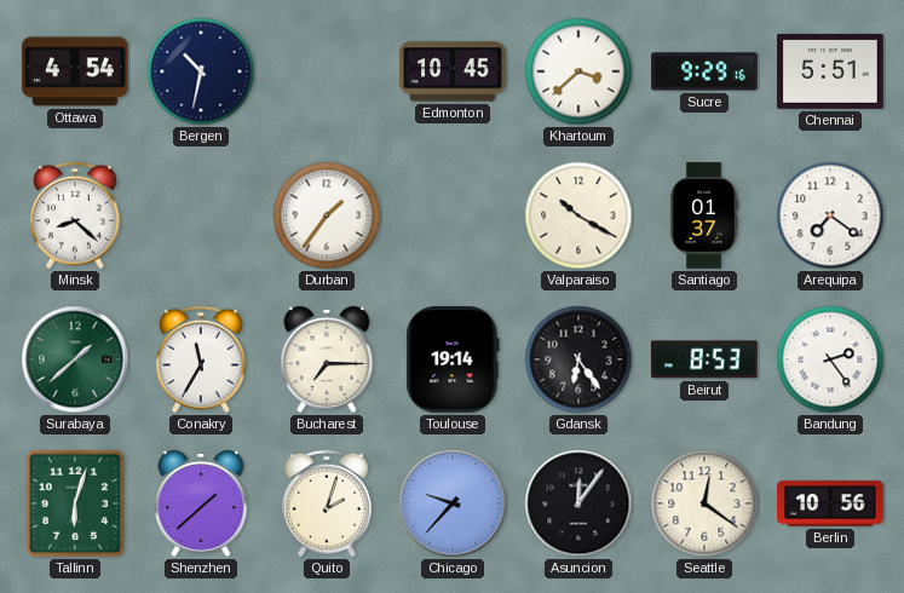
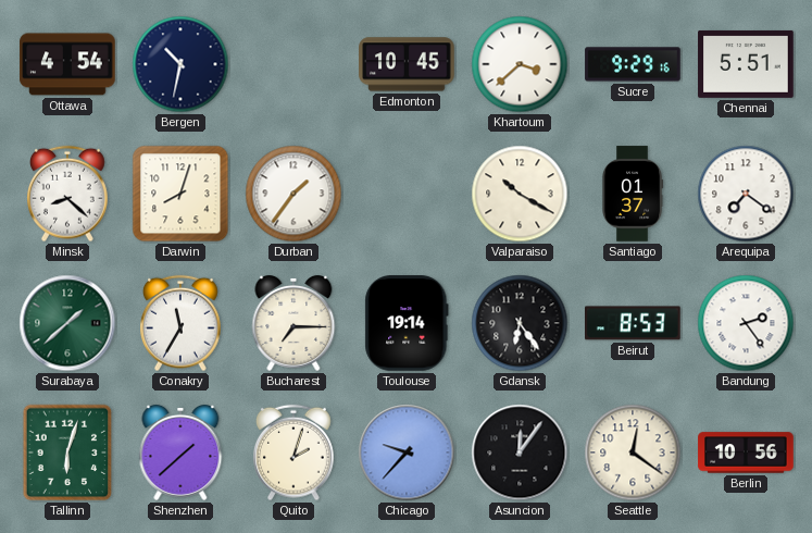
Darwin: none -> 8:03 (180, 194)
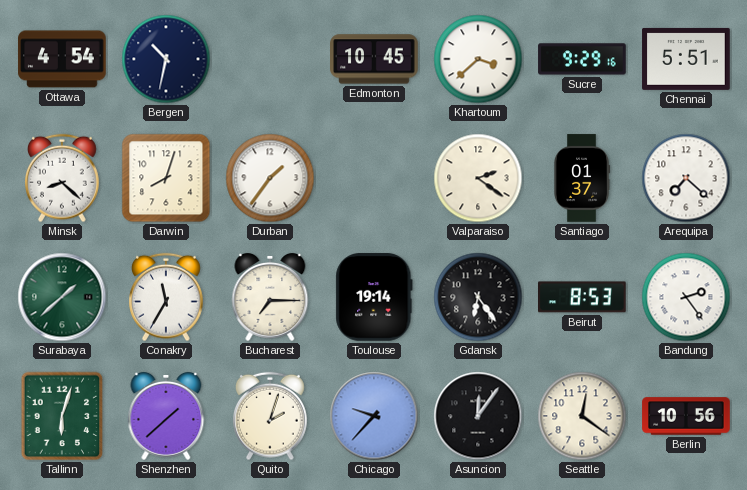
Valparaiso: 10:20 -> 2:21 (478, 178)
Arequipa: 7:21 -> 7:22 (686, 178)
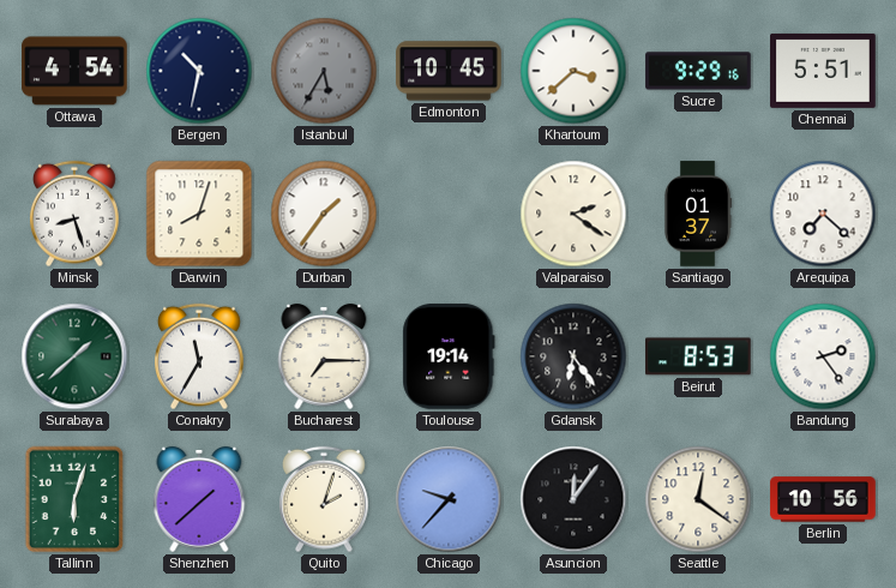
Istanbul: none -> 5:35 (324, 71)
Minsk: 8:22 -> 8:27 (76, 214)
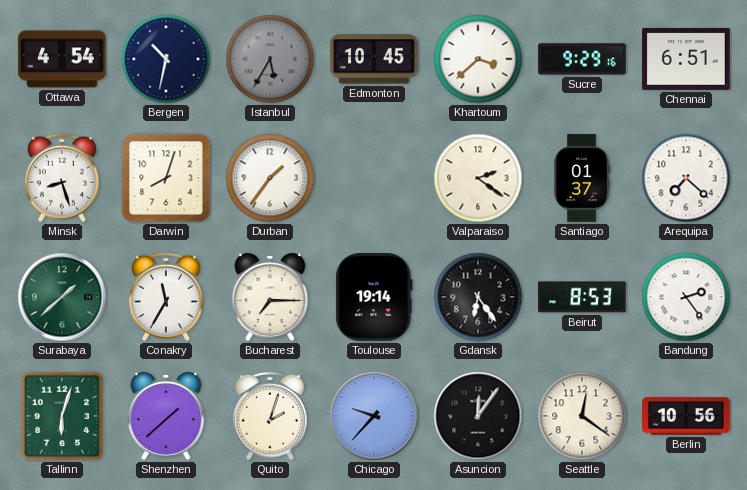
Chennai: 5:51 -> 6:51 (686, 59)
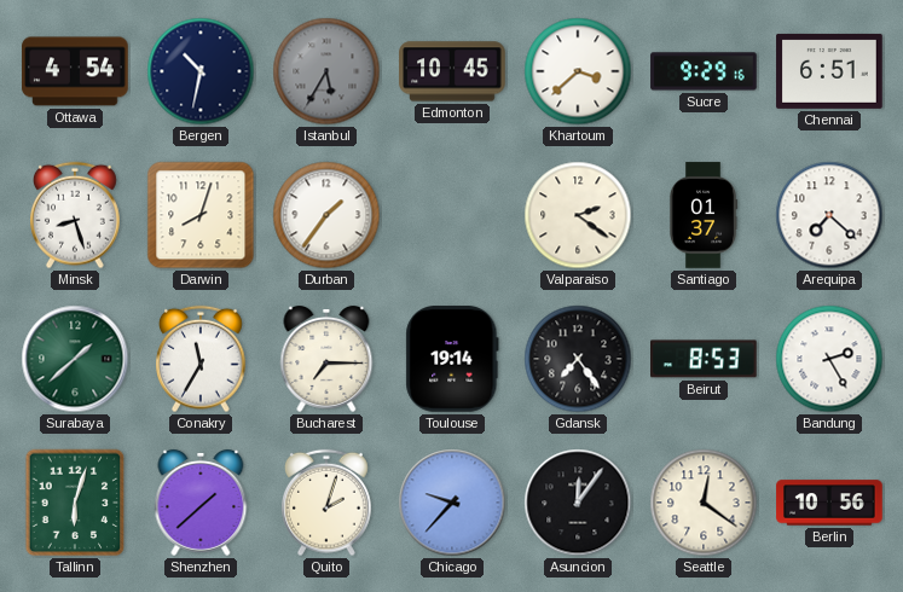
Gdansk: 6:24 -> 7:24 (578, 359)
Bandung: 2:24 -> 2:25 (829, 359)
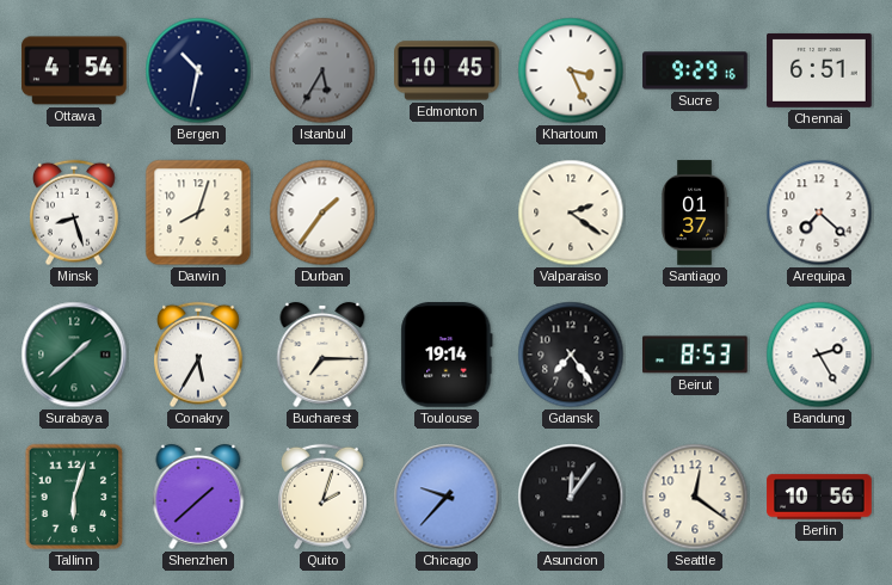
Khartoum: 3:38 -> 3:26 (571, 70)
Conakry: 11:35 -> 5:35 (199, 355)
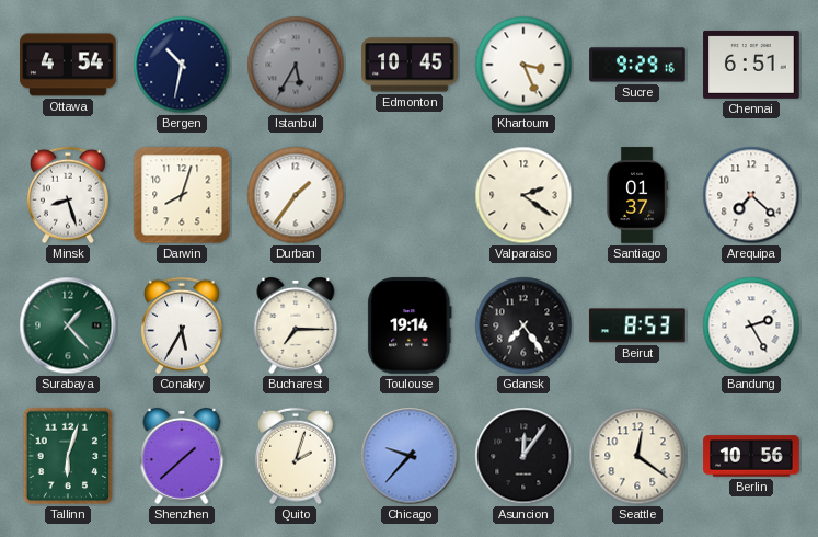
Surabaya: 1:38 -> 1:23 (68, 325)
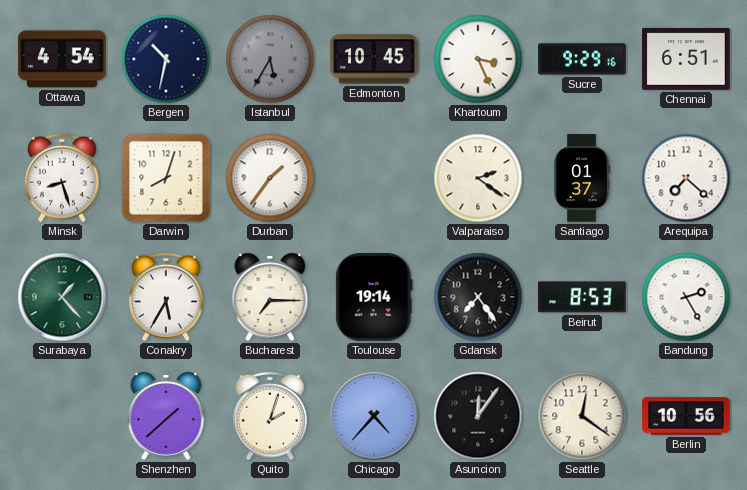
Tallinn: 6:03 -> none (68, 456)
Chicago: 9:37 -> 4:37 (374, 416)
